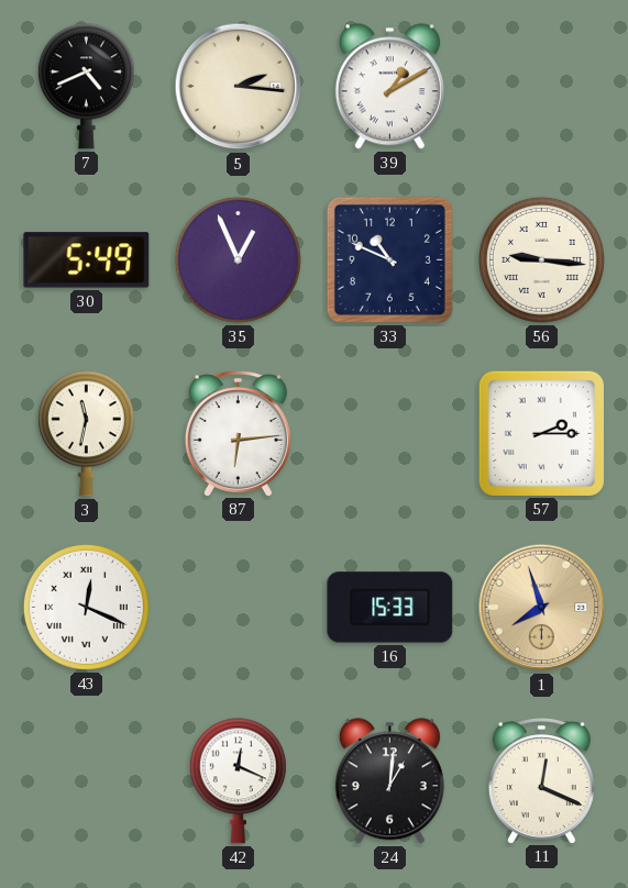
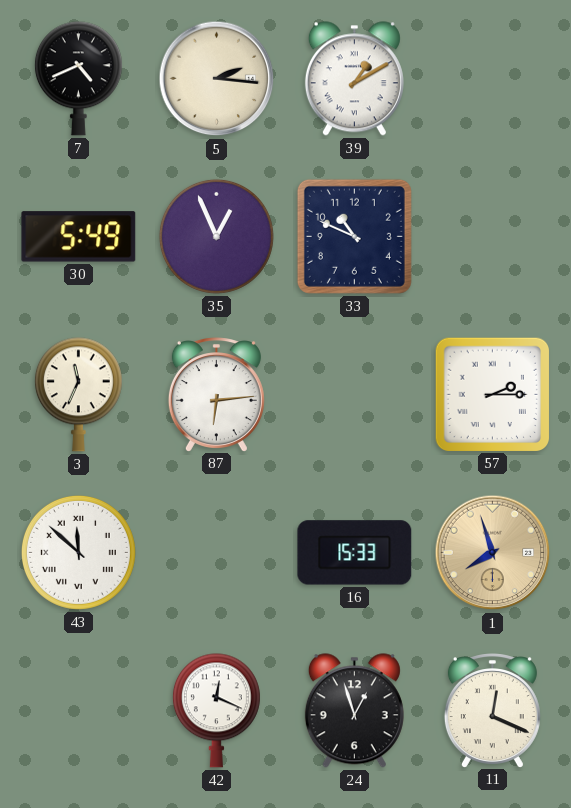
56: 9:16 -> none (541, 259)
3: 11:32 -> 11:34 (78, 395)
43: 12:19 -> 11:52 (78, 552)
24: 1:01 -> 12:57 (354, 711)
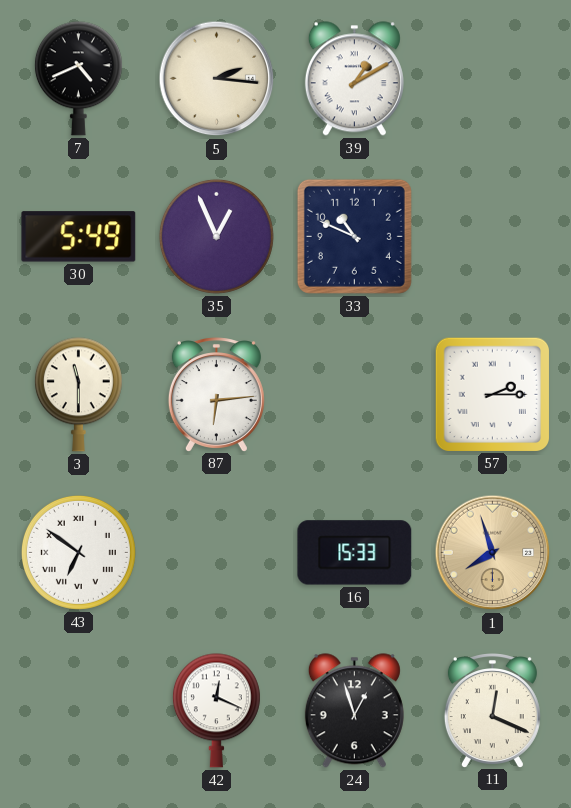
3: 11:34 -> 11:30 (78, 395)
43: 11:52 -> 6:51 (78, 552)
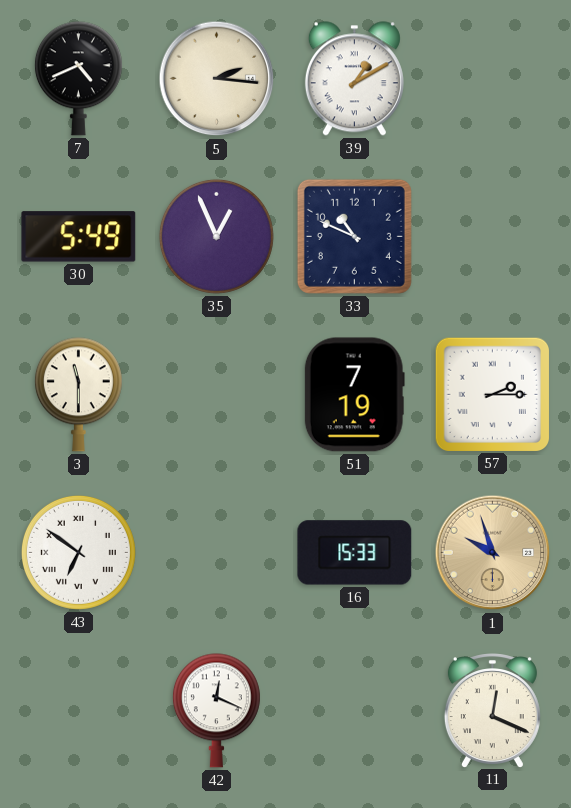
87: 6:14 -> none (216, 394)
51: none -> 7:19 (354, 395)
1: 7:57 -> 9:57 (493, 553)
24: 12:57 -> none (354, 711)
